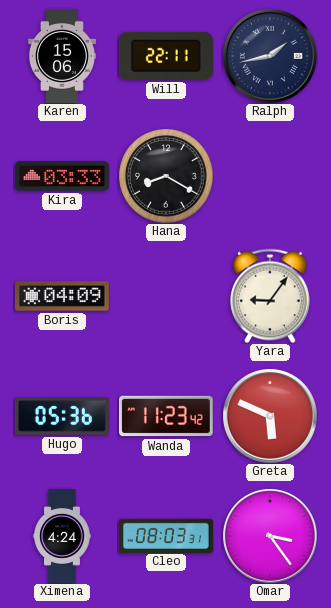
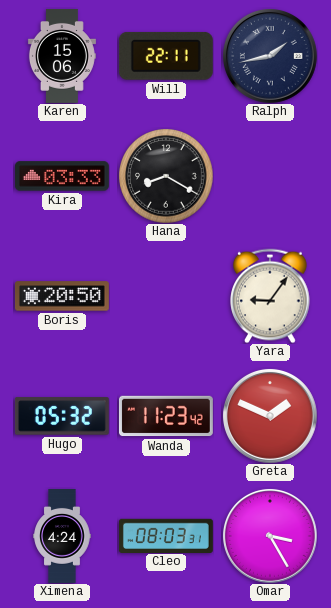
Boris: 04:09 -> 20:50 (62, 296)
Hugo: 05:36 -> 05:32 (62, 416)
Greta: 5:49 -> 1:49 (270, 416)
Omar: 3:24 -> 3:25 (270, 536)
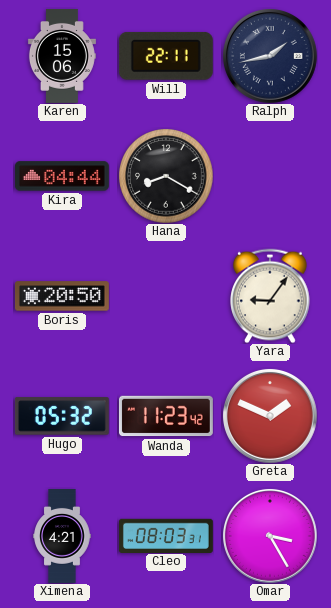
Kira: 03:33 -> 04:44 (62, 176)
Ximena: 4:24 -> 4:21 (62, 536)
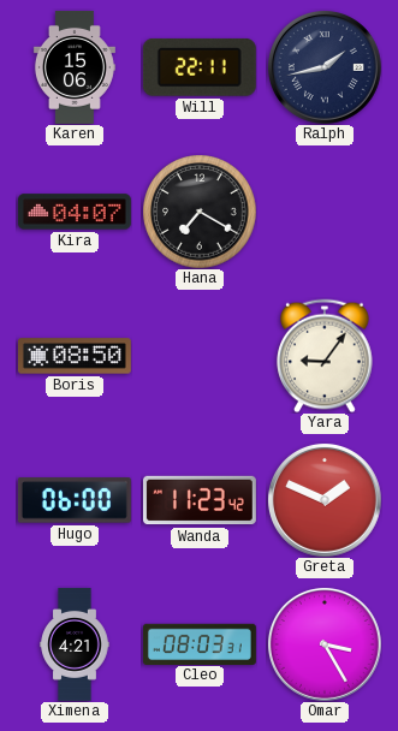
Kira: 04:44 -> 04:07 (75, 212)
Hana: 8:20 -> 7:20 (200, 212)
Boris: 20:50 -> 08:50 (75, 356)
Hugo: 05:32 -> 06:00 (75, 500)
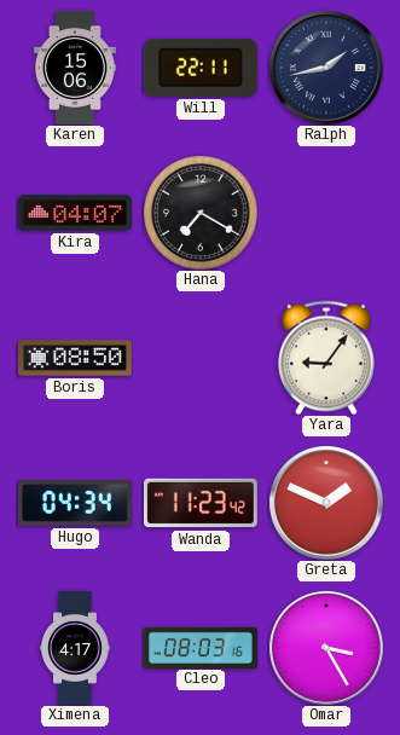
Hugo: 06:00 -> 04:34 (75, 503)
Ximena: 4:21 -> 4:17 (75, 648)
Cleo: 08:03:31 -> 08:03:16 (201, 647)
